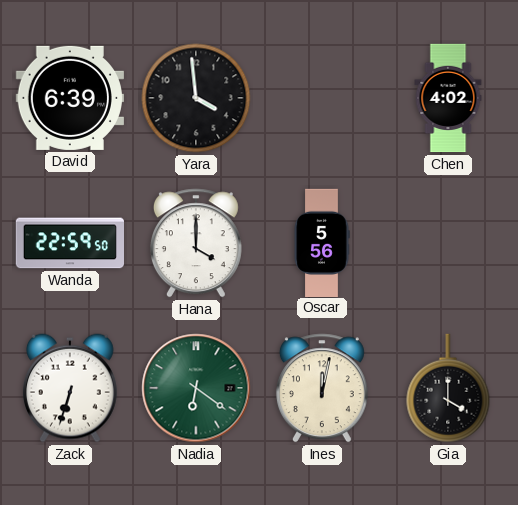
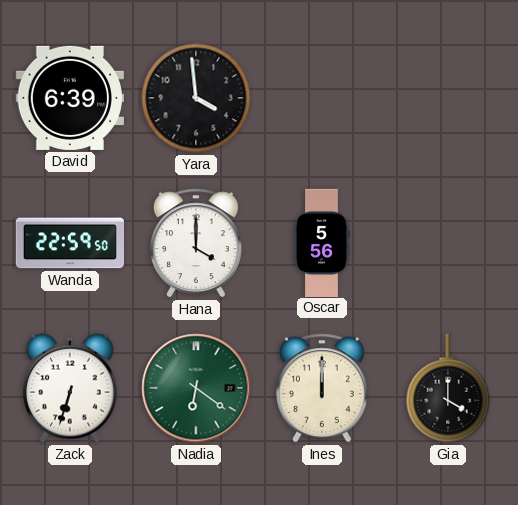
Chen: 4:02 -> none (448, 98)
Ines: 12:02 -> 12:00 (322, 388)
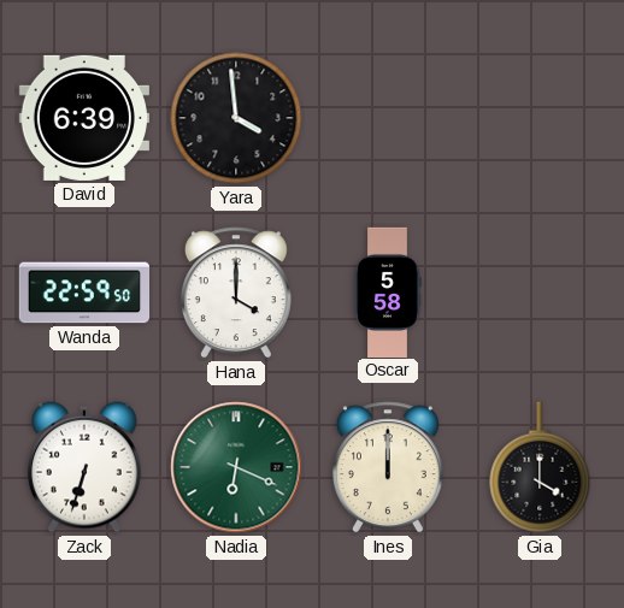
Oscar: 5:56 -> 5:58 (388, 291)
Nadia: 6:21 -> 6:19 (236, 467)
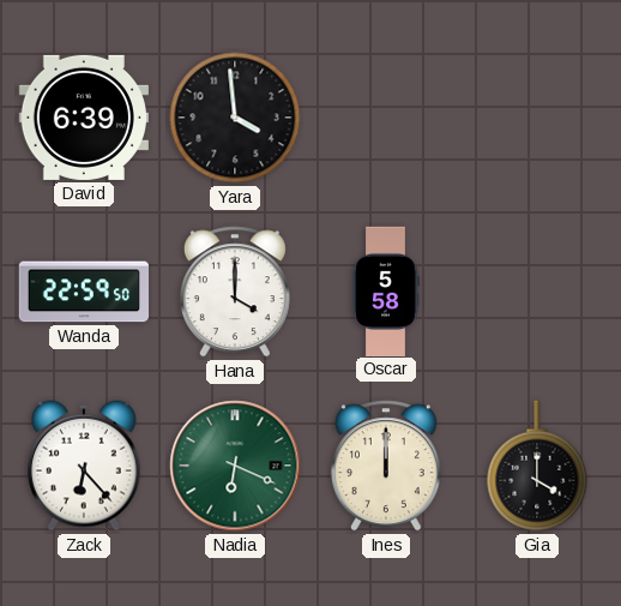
Zack: 6:33 -> 6:23 (84, 466)
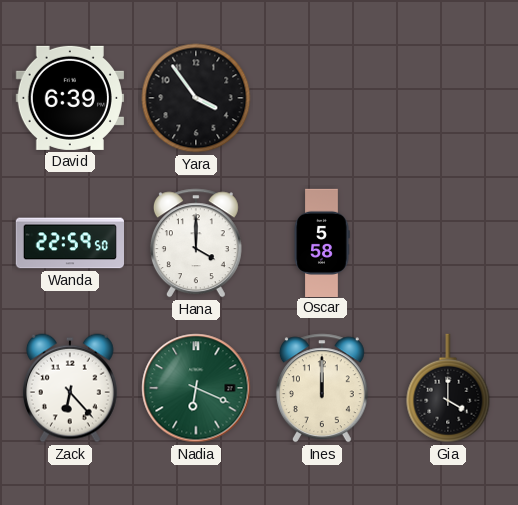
Yara: 3:59 -> 3:54 (196, 98)
